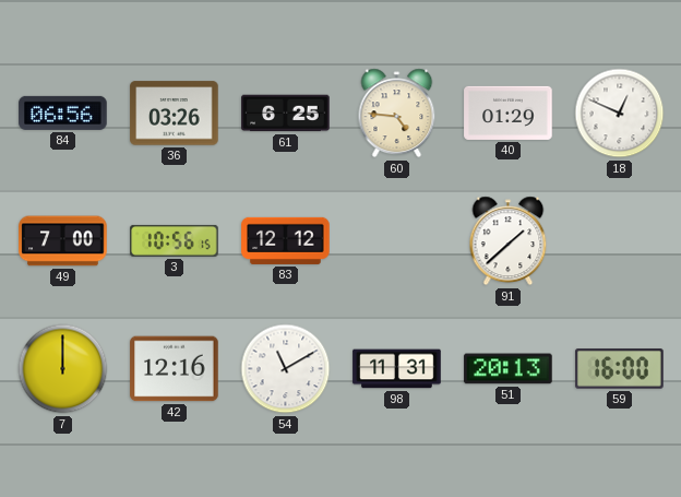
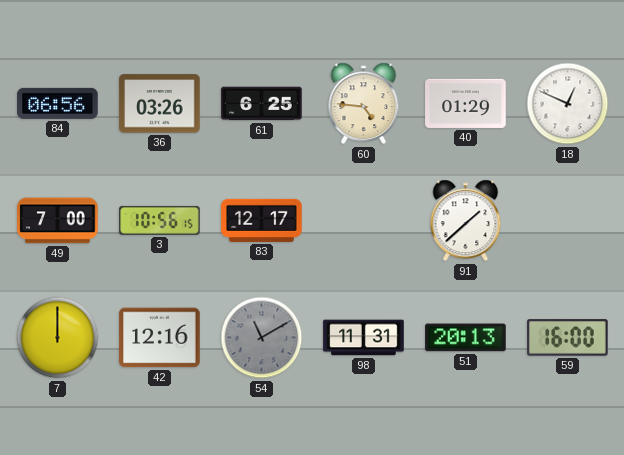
83: 12:12 -> 12:17 (262, 220)
54 dial: white -> grey (262, 338)
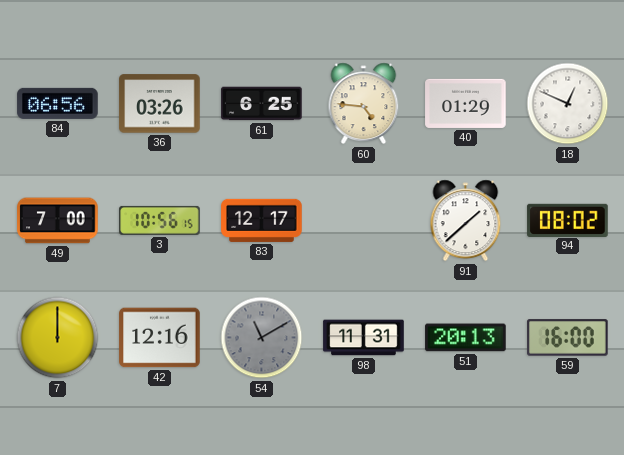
94: none -> 08:02 (568, 220)
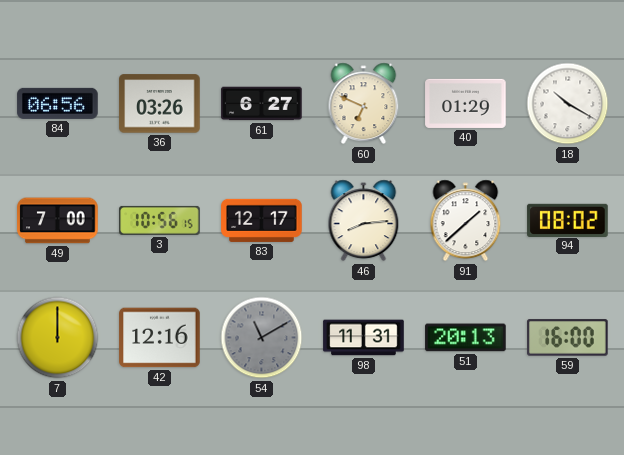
61: 6:25 -> 6:27 (262, 104)
60: 4:46 -> 6:49 (364, 104)
18: 12:49 -> 10:20 (568, 104)
46: none -> 8:14 (364, 221)
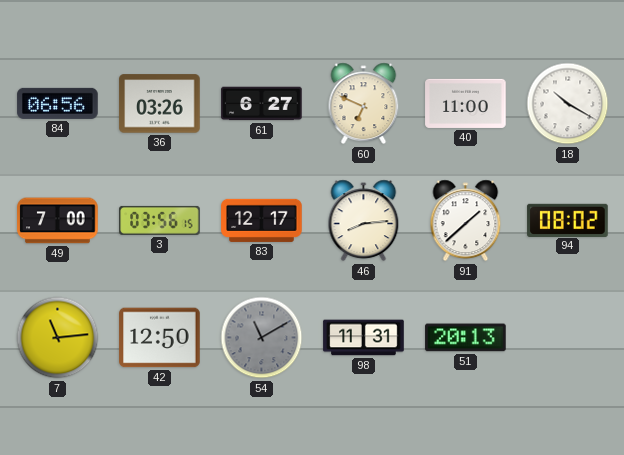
40: 01:29 -> 11:00 (466, 103)
3: 10:56 -> 03:56 (160, 220)
7: 12:00 -> 11:14 (58, 338)
42: 12:16 -> 12:50 (160, 338)
59: 16:00 -> none (568, 338)
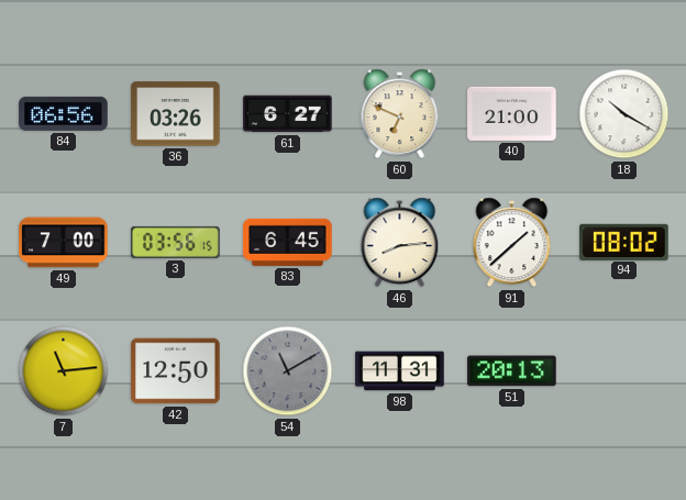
40: 11:00 -> 21:00 (512, 113)
83: 12:17 -> 6:45 (288, 242)
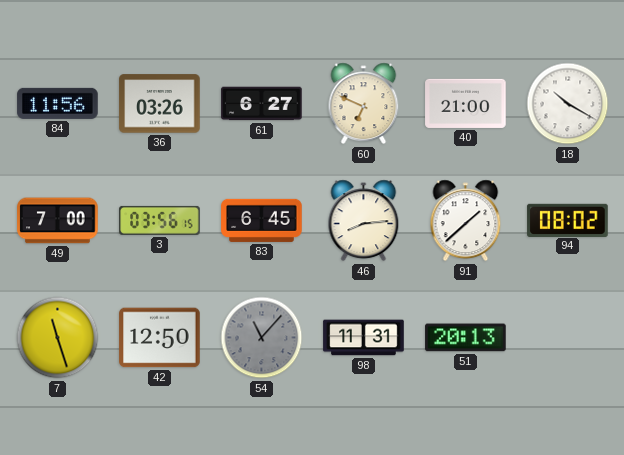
84: 06:56 -> 11:56 (58, 103)
7: 11:14 -> 11:27 (58, 338)
54: 11:10 -> 11:07 (262, 338)
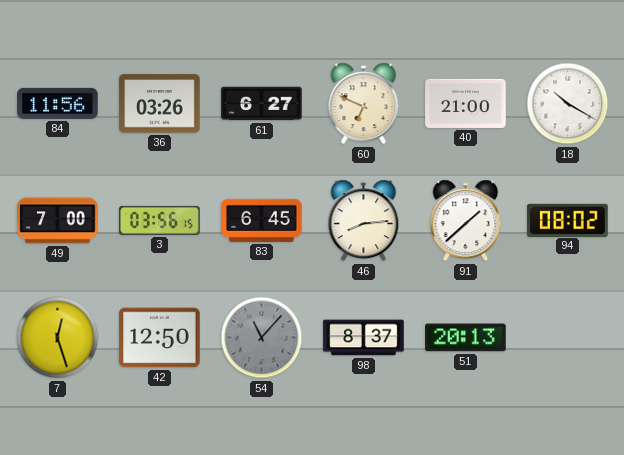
7: 11:27 -> 12:27 (58, 338)
98: 11:31 -> 8:37 (364, 338)
